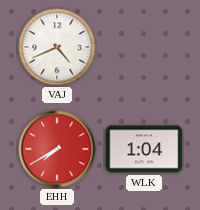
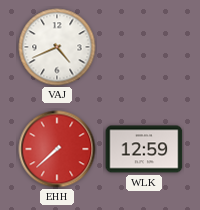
EHH: 7:40 -> 7:38 (57, 149)
WLK: 1:04 -> 12:59 (144, 149)
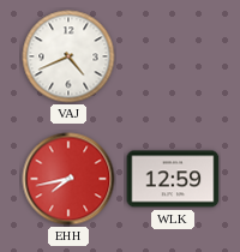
EHH: 7:38 -> 7:43 (68, 179)
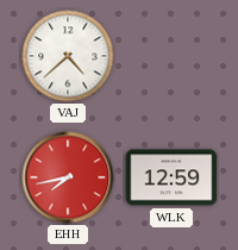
VAJ: 4:41 -> 4:38 (68, 56)
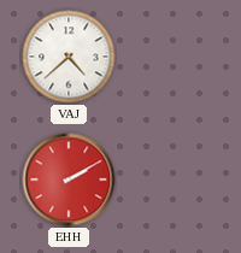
EHH: 7:43 -> 2:10 (69, 180)
WLK: 12:59 -> none (171, 177)
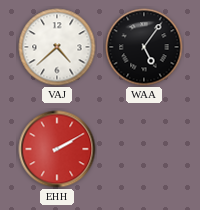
WAA: none -> 5:06 (144, 47)
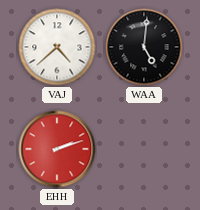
WAA: 5:06 -> 5:01 (144, 47)
EHH: 2:10 -> 2:12 (57, 149)
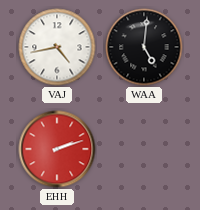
VAJ: 4:38 -> 4:43 (57, 47)
